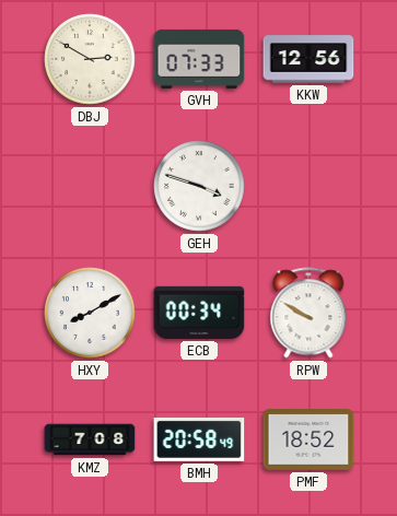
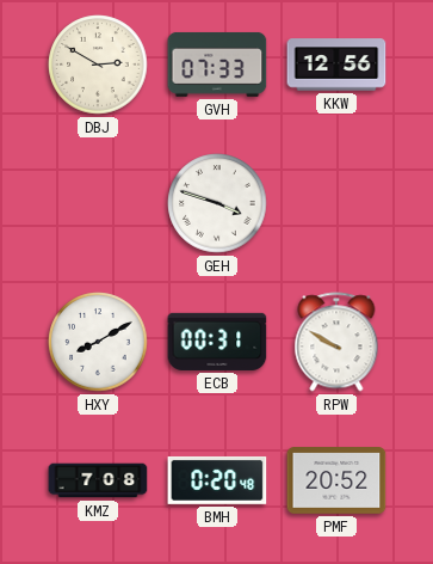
ECB: 00:34 -> 00:31 (217, 342)
BMH: 20:58 -> 0:20 (217, 480)
PMF: 18:52 -> 20:52 (336, 480)
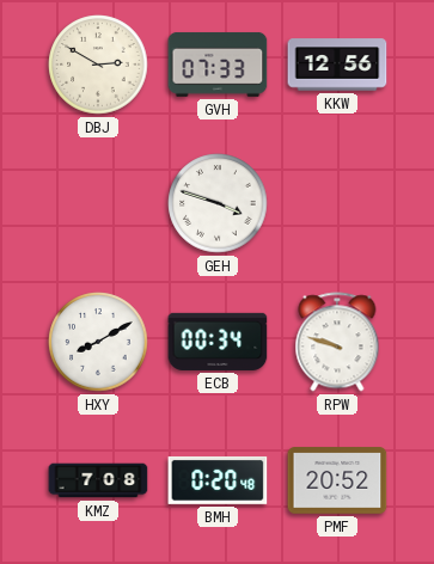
ECB: 00:31 -> 00:34 (218, 342)
RPW: 9:50 -> 9:48 (337, 342)
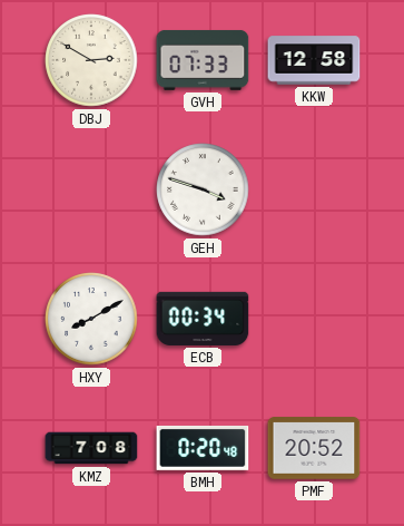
KKW: 12:56 -> 12:58 (314, 60)
RPW: 9:48 -> none (337, 342)
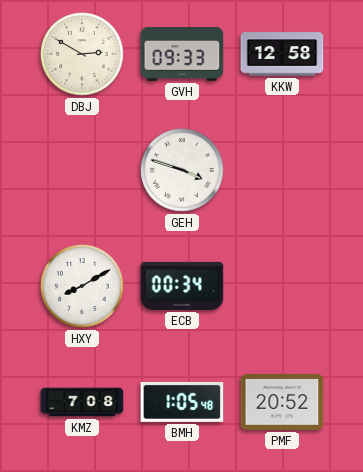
GVH: 07:33 -> 09:33 (182, 54)
BMH: 0:20 -> 1:05 (182, 402)
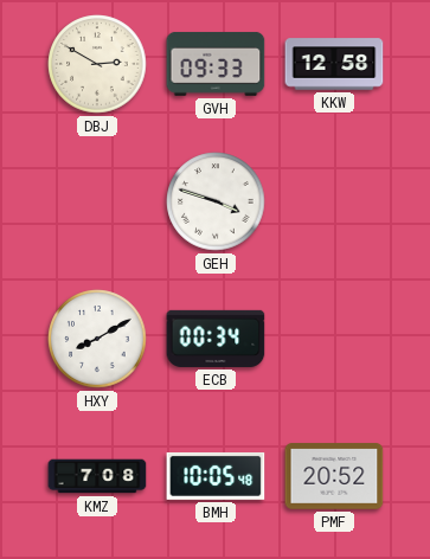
BMH: 1:05 -> 10:05 (216, 476)
